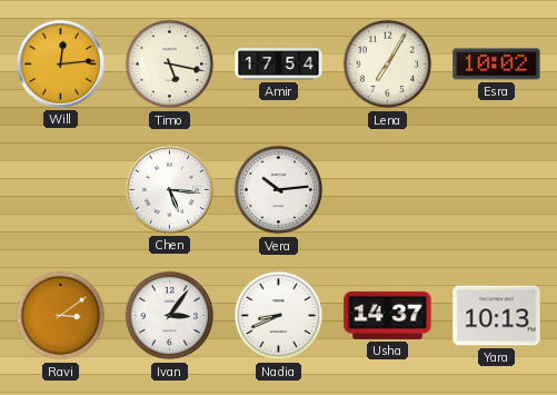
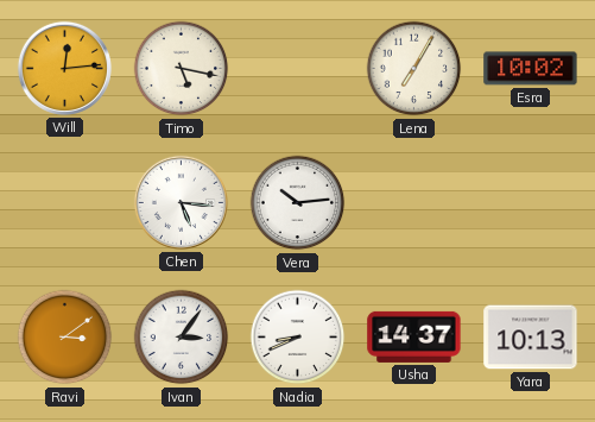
Amir: 17:54 -> none (279, 65)
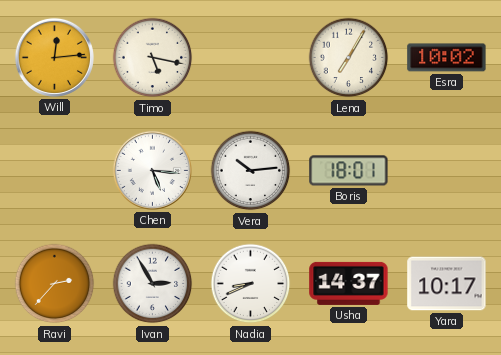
Boris: none -> 18:01 (349, 171)
Ravi: 3:09 -> 2:37 (55, 284)
Ivan: 3:06 -> 2:55 (153, 284)
Yara: 10:13 -> 10:17 (447, 284)
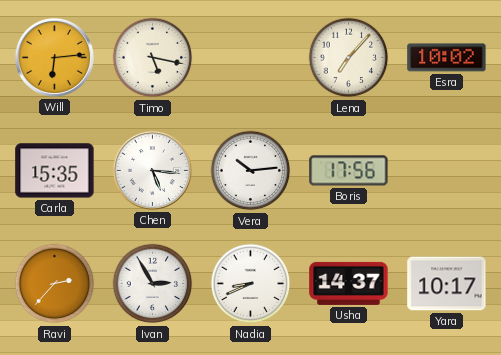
Will: 12:14 -> 6:14 (54, 57)
Lena: 7:05 -> 7:07 (349, 58)
Carla: none -> 15:35 (55, 171)
Boris: 18:01 -> 17:56 (349, 171)
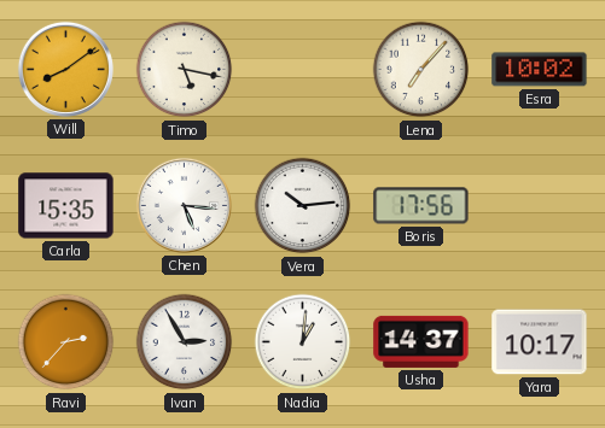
Will: 6:14 -> 8:09 (65, 69)
Nadia: 8:41 -> 1:01 (303, 342)
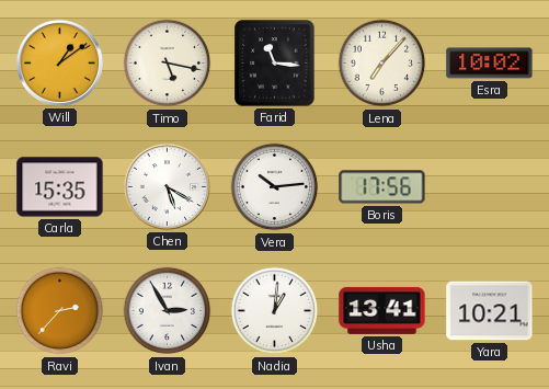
Will: 8:09 -> 1:09 (59, 62)
Farid: none -> 11:16 (275, 64)
Chen: 5:16 -> 5:20 (167, 186)
Usha: 14:37 -> 13:41 (382, 310)
Yara: 10:17 -> 10:21 (490, 311)
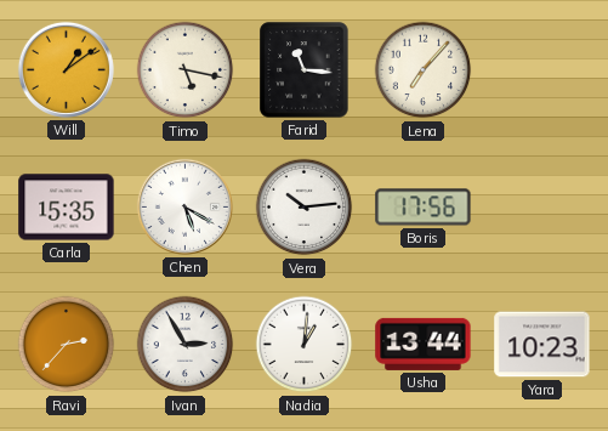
Esra: 10:02 -> none (490, 64)
Usha: 13:41 -> 13:44 (424, 344)
Yara: 10:21 -> 10:23 (542, 345)
